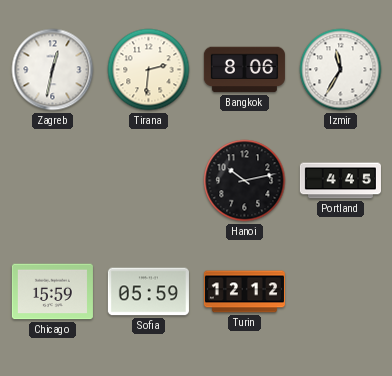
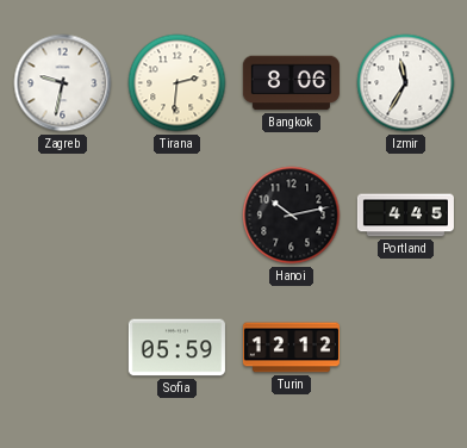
Zagreb: 12:32 -> 9:32 (63, 83)
Chicago: 15:59 -> none (52, 292)
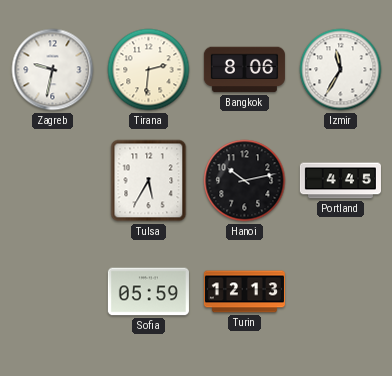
Tulsa: none -> 5:35 (149, 181)
Turin: 12:12 -> 12:13 (244, 292)
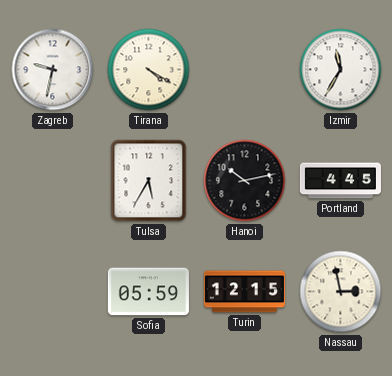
Tirana: 2:31 -> 4:20 (149, 70)
Bangkok: 8:06 -> none (244, 70)
Turin: 12:13 -> 12:15 (244, 292)
Nassau: none -> 2:58 (341, 292)
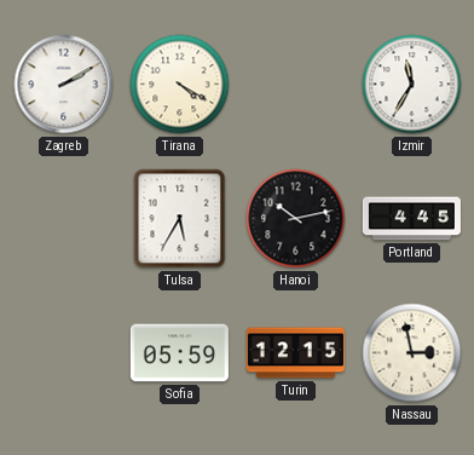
Zagreb: 9:32 -> 2:10 (64, 85)
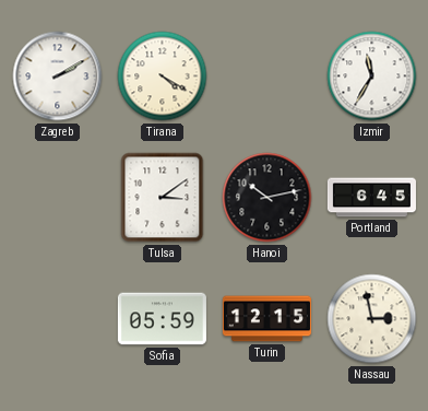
Tulsa: 5:35 -> 3:09 (163, 198)
Portland: 4:45 -> 6:45 (371, 198)
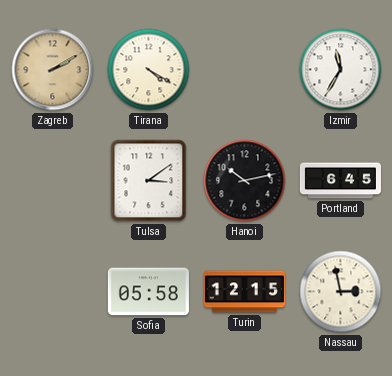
Zagreb dial: white -> champagne (53, 70)
Sofia: 05:59 -> 05:58 (148, 292)
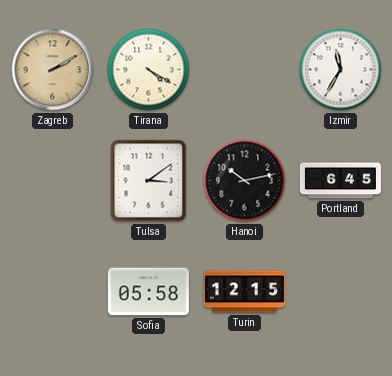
Nassau: 2:58 -> none (341, 292)
